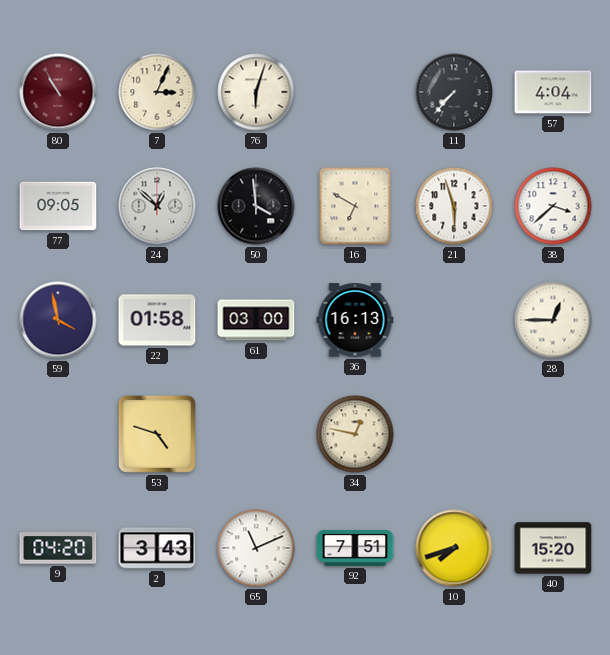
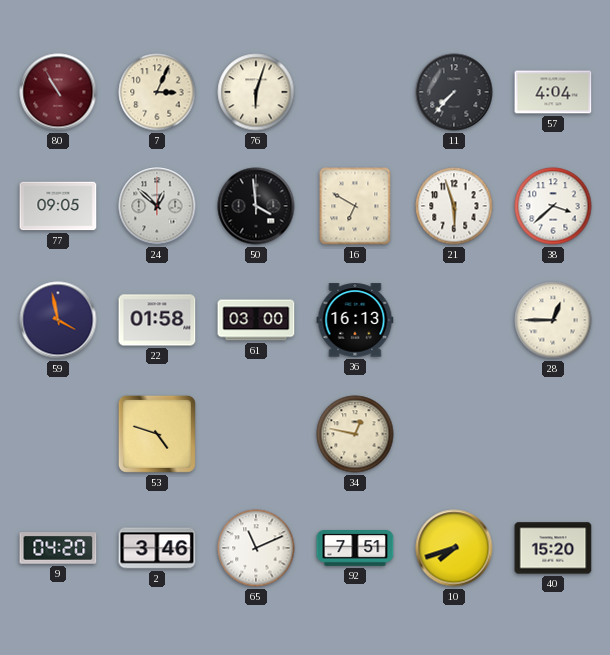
2: 3:43 -> 3:46 (157, 548)
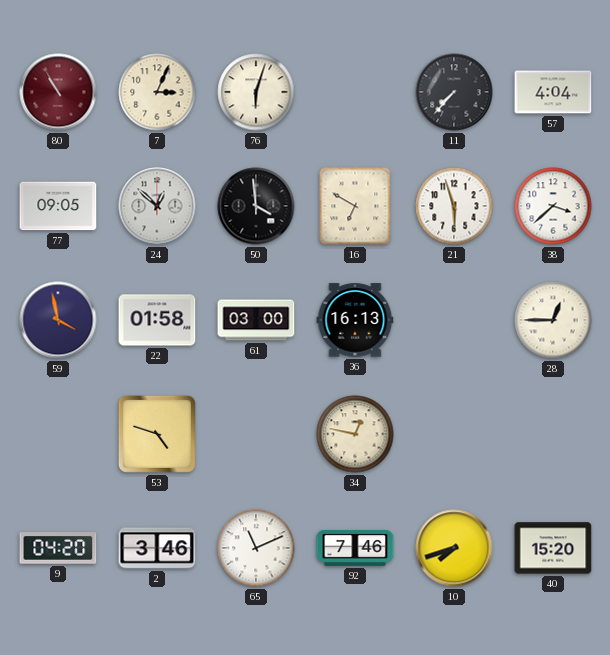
92: 7:51 -> 7:46 (355, 549)
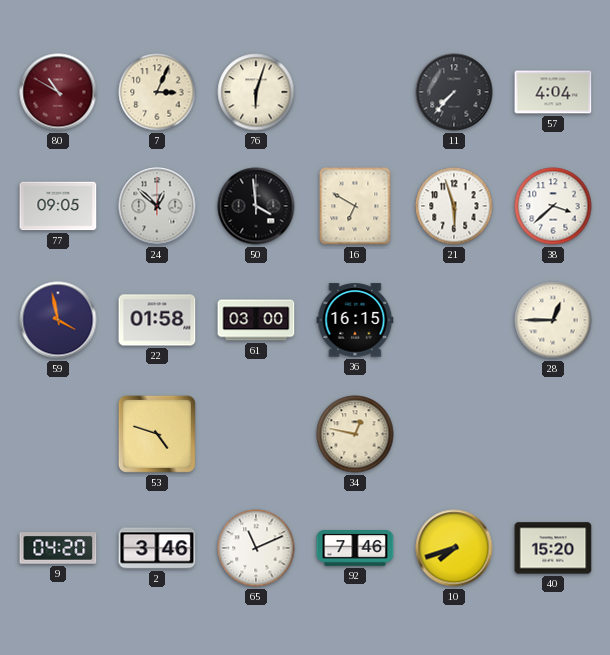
80: 10:55 -> 10:50 (58, 92)
36: 16:13 -> 16:15 (355, 320)
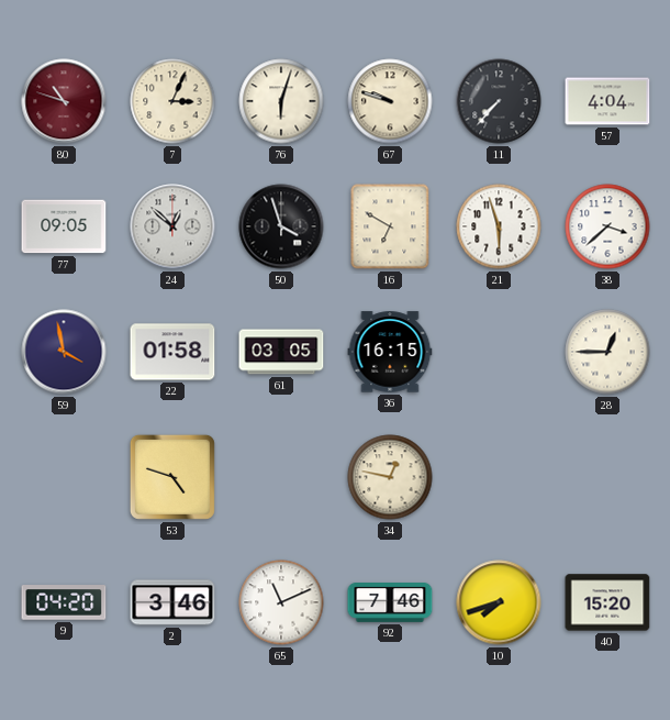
80: 10:50 -> 10:48 (64, 101)
67: none -> 9:48 (390, 101)
50: 3:59 -> 3:57 (281, 226)
61: 03:00 -> 03:05 (281, 352)
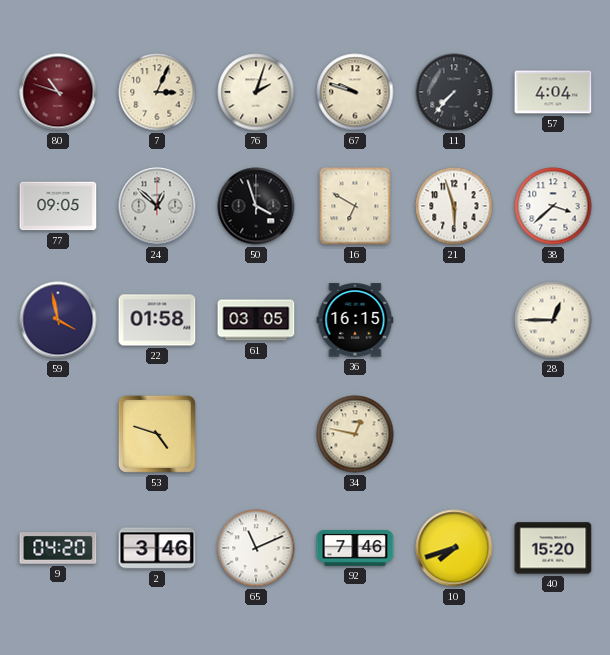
76: 6:03 -> 2:03 (256, 92)
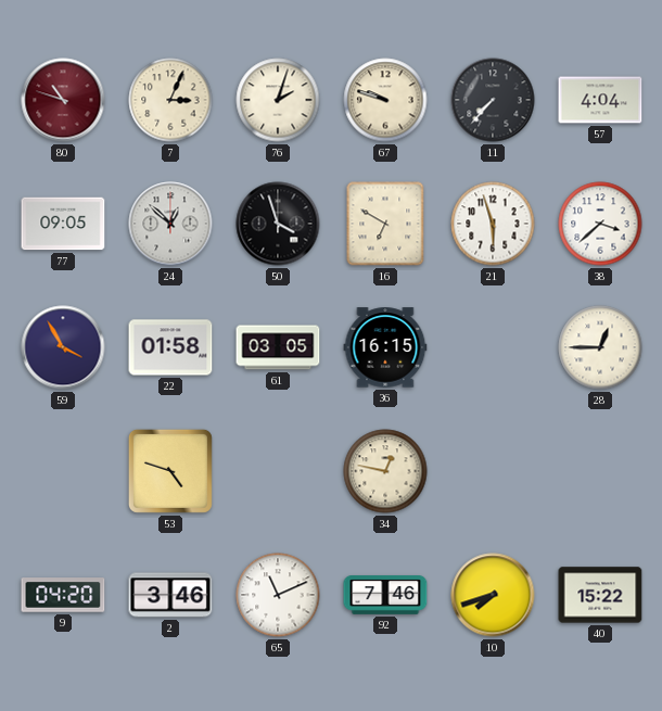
59: 3:58 -> 3:55 (63, 347)
40: 15:20 -> 15:22 (600, 595)
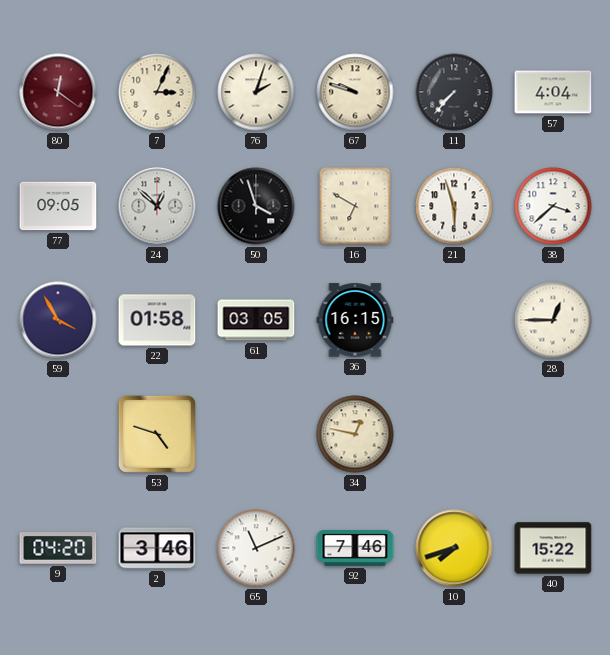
80: 10:48 -> 12:21 (58, 92)
